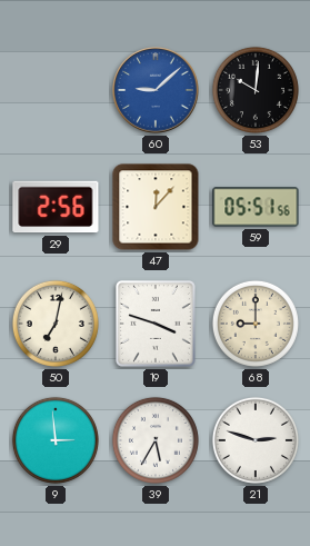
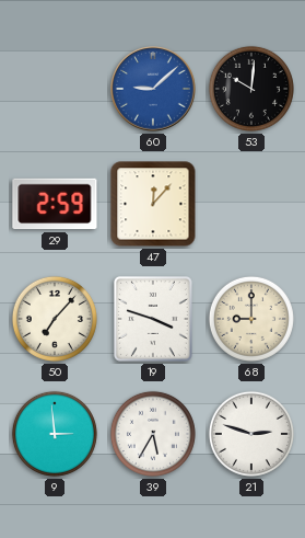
29: 2:56 -> 2:59 (55, 204)
59: 05:51 -> none (256, 207)
50: 7:02 -> 7:07 (55, 319)
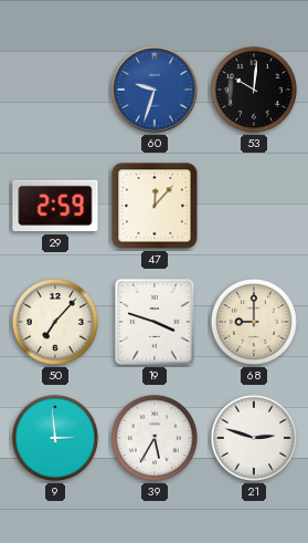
60: 9:08 -> 9:33 (155, 90)
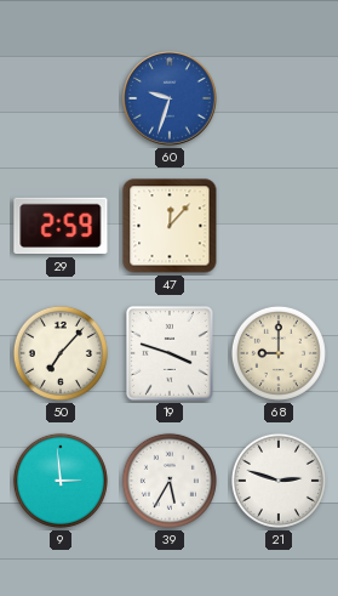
53: 10:01 -> none (254, 90)
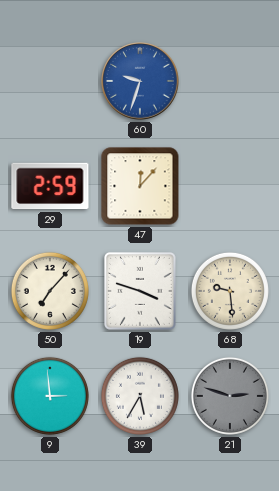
68: 9:00 -> 9:29 (230, 291)
21 dial: white -> grey (230, 396)
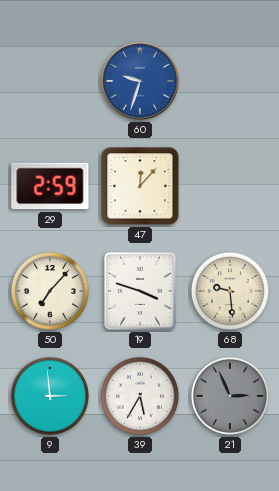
21: 2:48 -> 2:56 (230, 396)
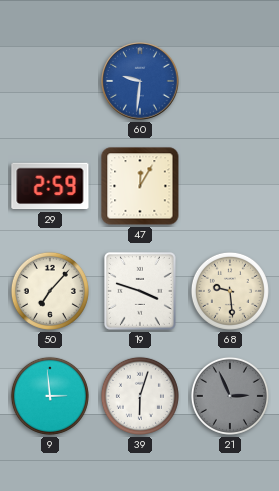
60: 9:33 -> 9:31 (140, 81)
47: 12:07 -> 12:05 (140, 186)
39: 5:35 -> 6:03 (140, 396)
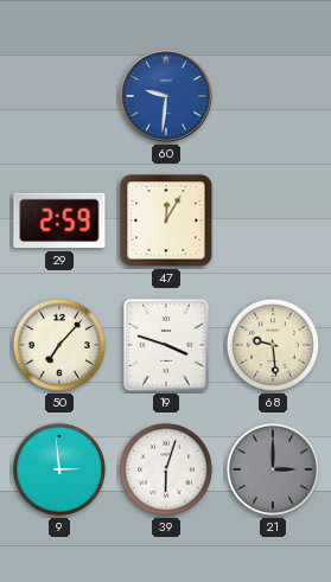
21: 2:56 -> 3:00 (273, 469)
